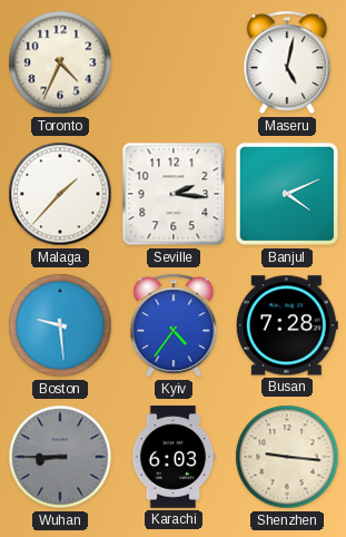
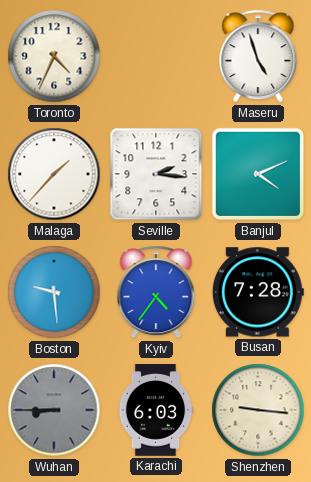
Maseru: 5:02 -> 4:57 (258, 56)
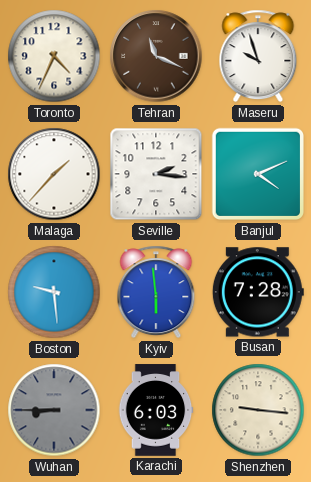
Tehran: none -> 11:19 (156, 56)
Maseru: 4:57 -> 9:57 (258, 56)
Kyiv: 4:36 -> 5:59 (156, 292)
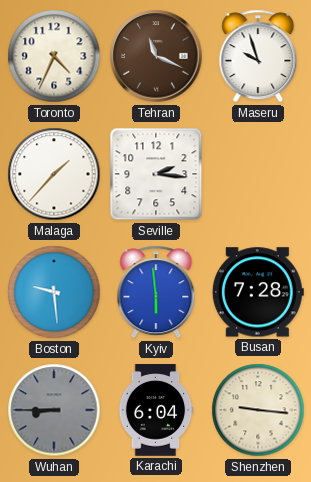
Banjul: 4:11 -> none (258, 174)
Karachi: 6:03 -> 6:04 (156, 410)
